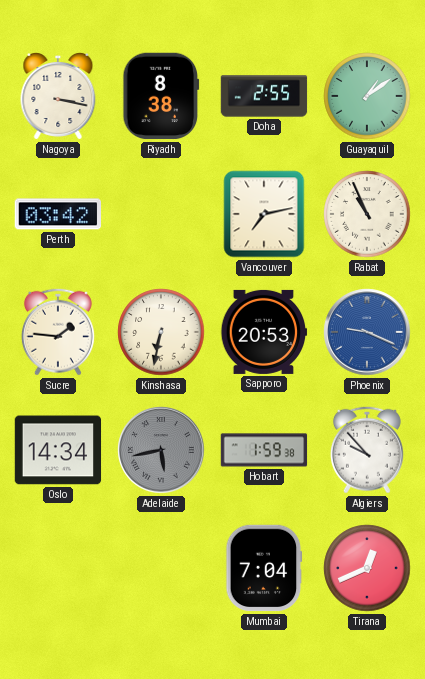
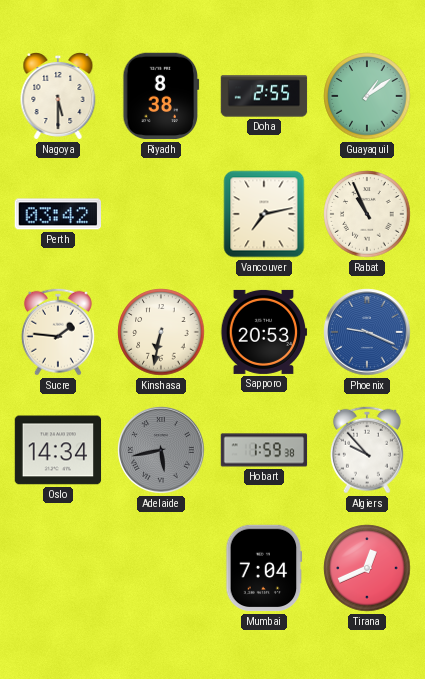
Nagoya: 3:17 -> 5:30 (58, 97)
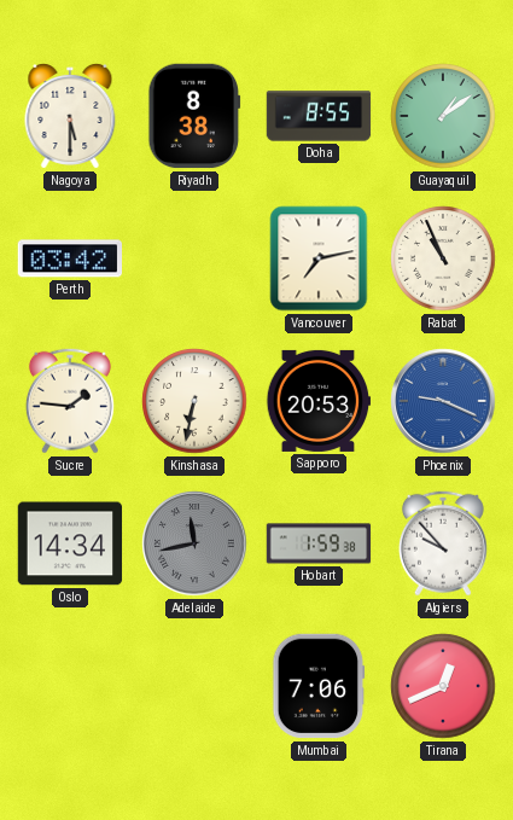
Doha: 2:55 -> 8:55 (319, 116)
Adelaide: 5:43 -> 11:43 (194, 543)
Mumbai: 7:04 -> 7:06 (319, 686)
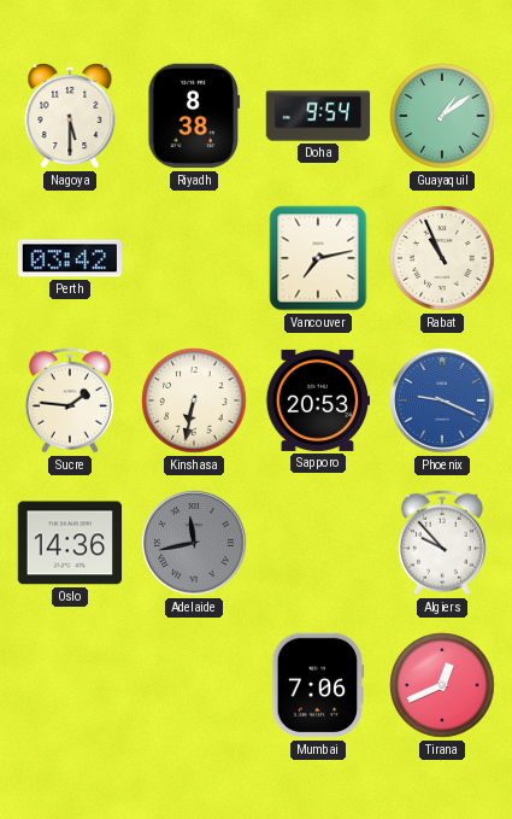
Doha: 8:55 -> 9:54 (318, 116)
Oslo: 14:34 -> 14:36 (70, 543)
Hobart: 1:59 -> none (319, 543)
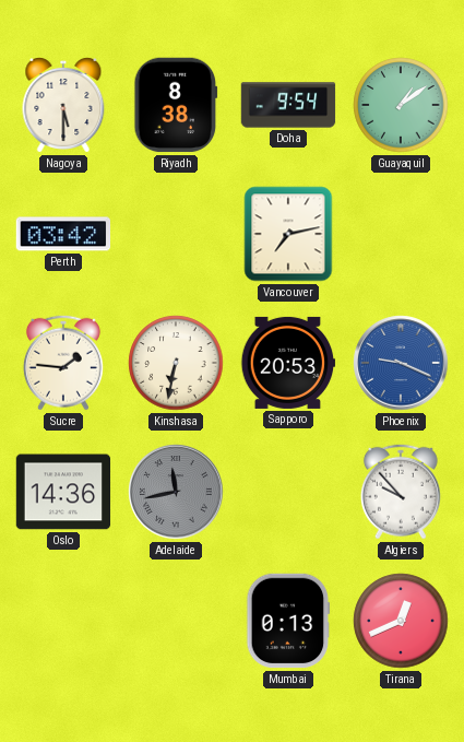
Rabat: 10:56 -> none (442, 258)
Mumbai: 7:06 -> 0:13 (288, 621)
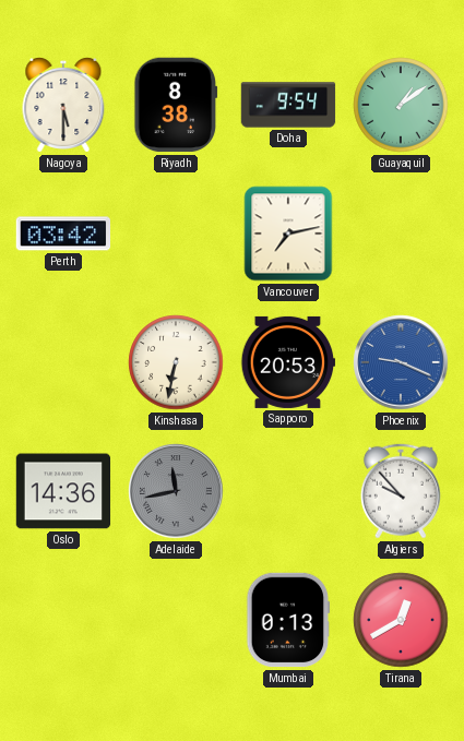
Sucre: 1:46 -> none (63, 363)
Tirana: 12:41 -> 12:40 (401, 620)
